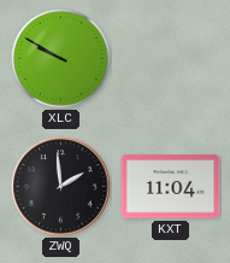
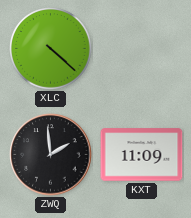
XLC: 9:50 -> 4:22 (51, 49)
KXT: 11:04 -> 11:09 (142, 155)
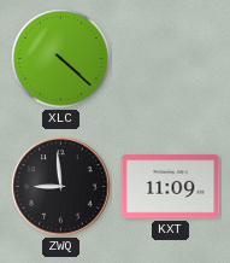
ZWQ: 1:59 -> 8:59 (61, 187)
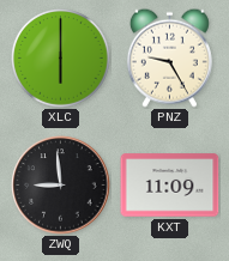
XLC: 4:22 -> 6:00 (61, 59)
PNZ: none -> 9:25 (169, 57)
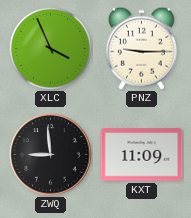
XLC: 6:00 -> 3:56 (51, 49)
PNZ: 9:25 -> 9:15 (141, 48)
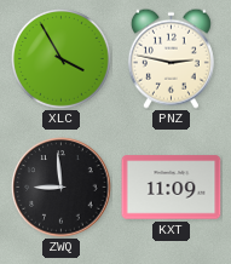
XLC: 3:56 -> 3:55 (62, 59)
PNZ: 9:15 -> 2:47 (171, 58)
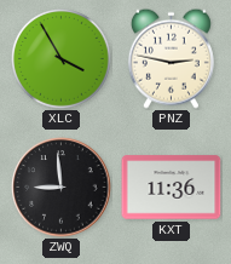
KXT: 11:09 -> 11:36 (172, 188)
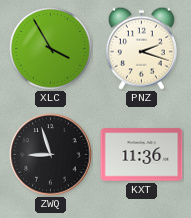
PNZ: 2:47 -> 2:18 (141, 48)
ZWQ: 8:59 -> 8:57 (51, 155)
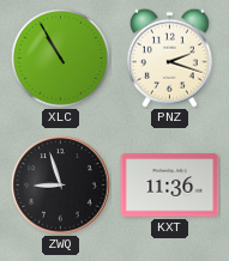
XLC: 3:55 -> 10:55 (61, 59)
